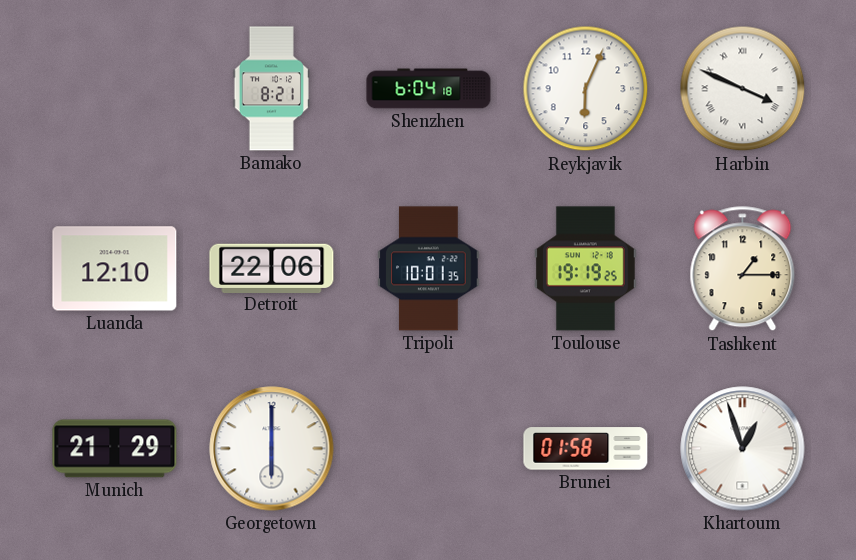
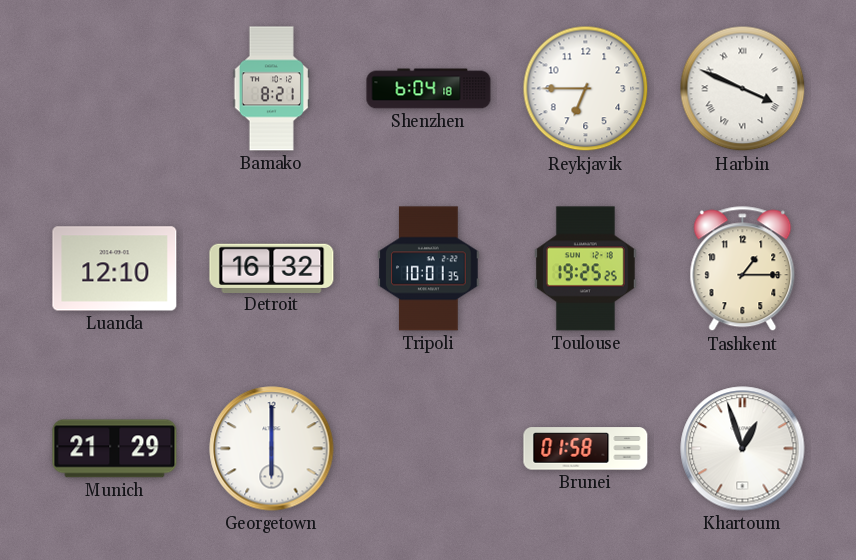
Reykjavik: 6:04 -> 6:45 (586, 89)
Detroit: 22:06 -> 16:32 (272, 268)
Toulouse: 19:19 -> 19:25 (585, 269)
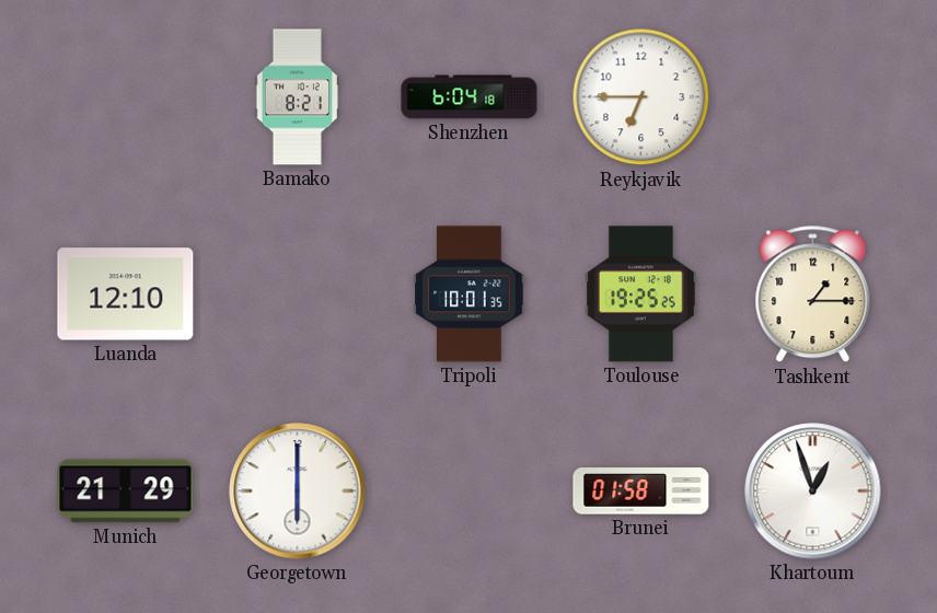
Harbin: 3:49 -> none (743, 89)
Detroit: 16:32 -> none (272, 268)
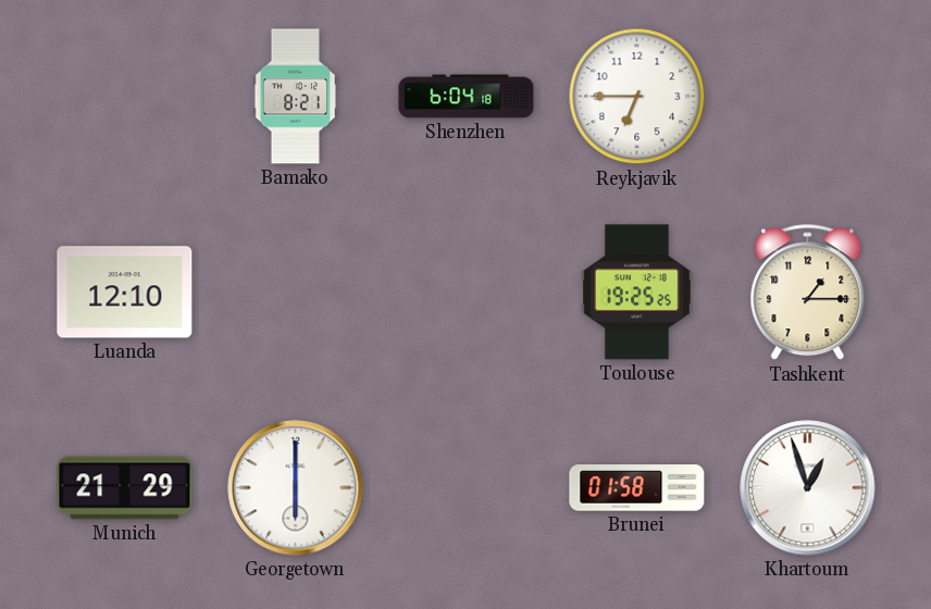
Tripoli: 10:01 -> none (470, 294)
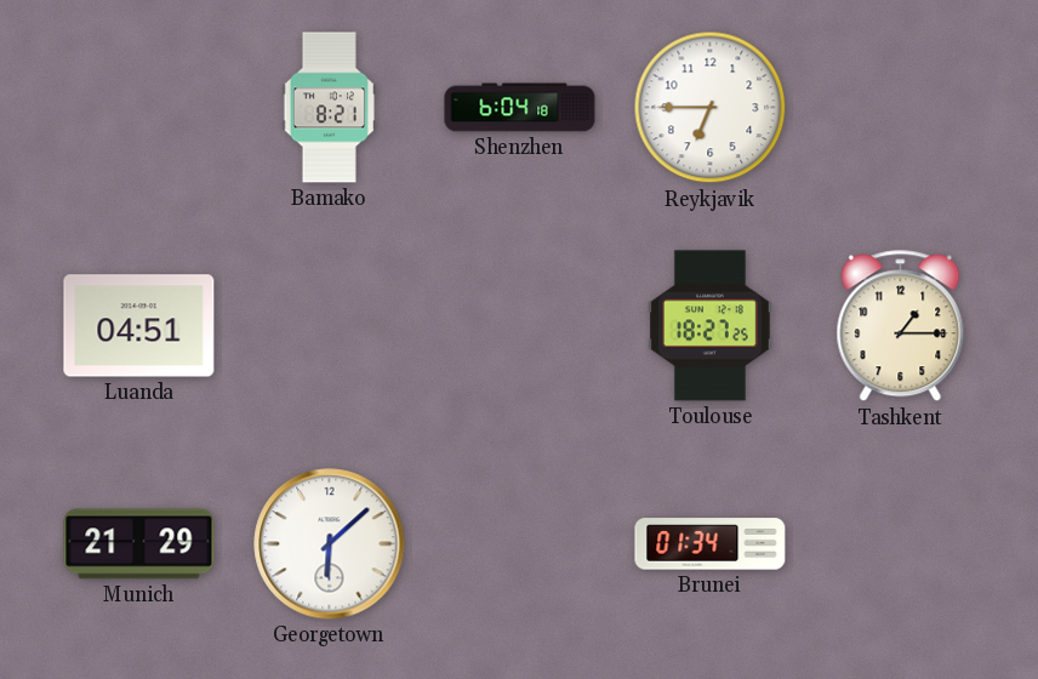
Luanda: 12:10 -> 04:51 (139, 326)
Toulouse: 19:25 -> 18:27 (709, 326)
Georgetown: 6:00 -> 6:08 (330, 544)
Brunei: 01:58 -> 01:34 (711, 544)
Khartoum: 12:57 -> none (808, 488)
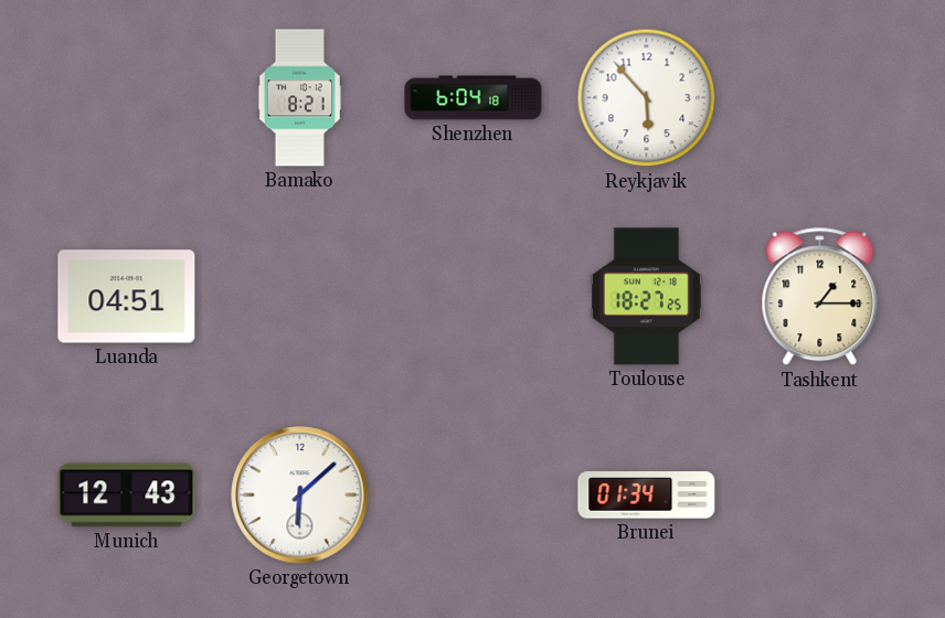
Reykjavik: 6:45 -> 5:53 (647, 98)
Munich: 21:29 -> 12:43 (127, 496)
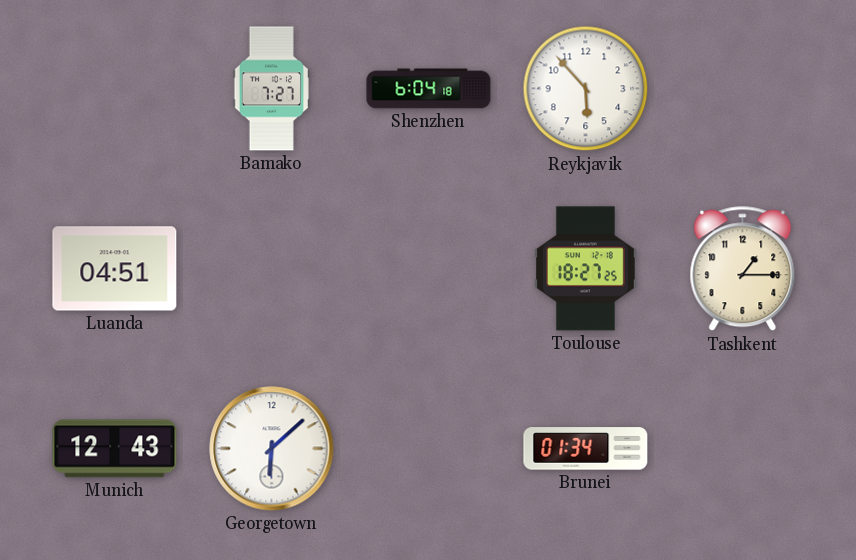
Bamako: 8:21 -> 7:27 (271, 89)
